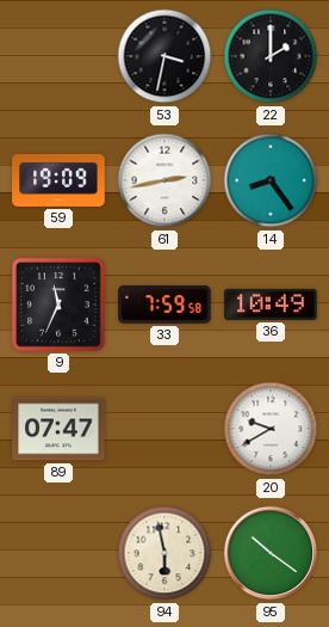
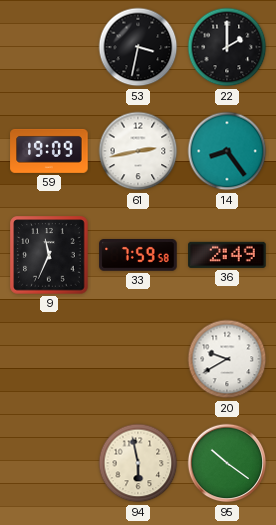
36: 10:49 -> 2:49 (227, 255)
89: 07:47 -> none (58, 429)
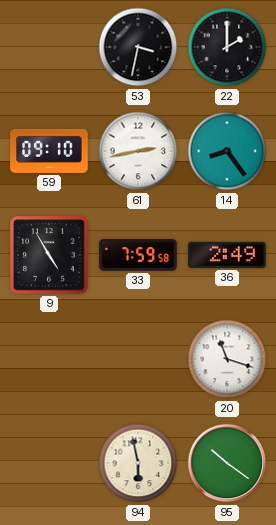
59: 19:09 -> 09:10 (49, 151)
9: 11:34 -> 4:55 (49, 255)
20: 9:40 -> 11:18 (227, 359)
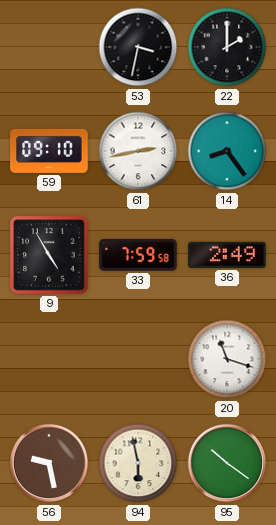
56: none -> 9:28 (49, 463)
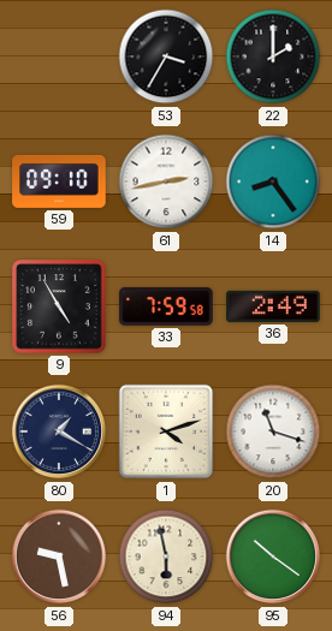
53: 3:32 -> 3:35 (166, 56)
80: none -> 1:20 (59, 431)
1: none -> 4:12 (166, 431)
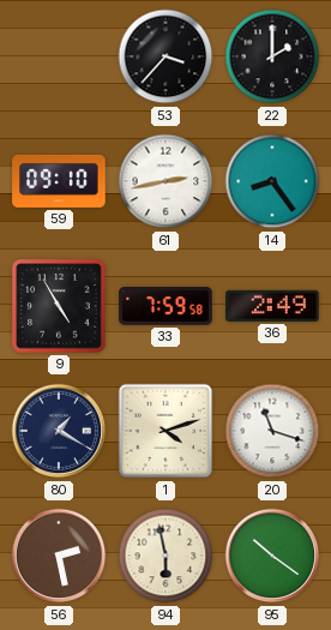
53: 3:35 -> 3:37 (165, 56)
56: 9:28 -> 2:28 (59, 556)
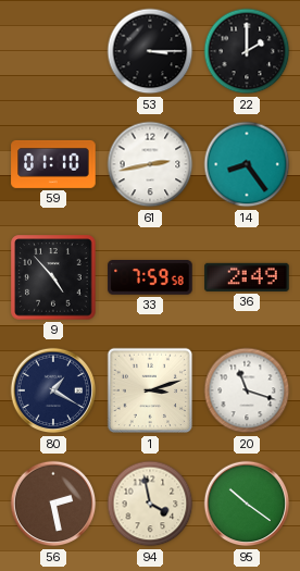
53: 3:37 -> 3:15 (150, 51)
59: 09:10 -> 01:10 (53, 164)
9: 4:55 -> 4:53 (53, 277)
1: 4:12 -> 3:12 (150, 390)
94: 5:58 -> 3:58 (150, 504)
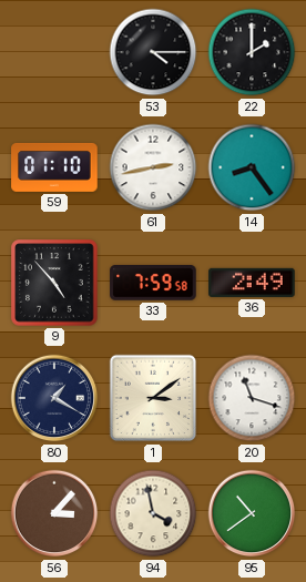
53: 3:15 -> 4:15 (153, 52)
1: 3:12 -> 3:09 (153, 398)
56: 2:28 -> 3:07 (54, 513)
95: 10:21 -> 10:39 (252, 513)
